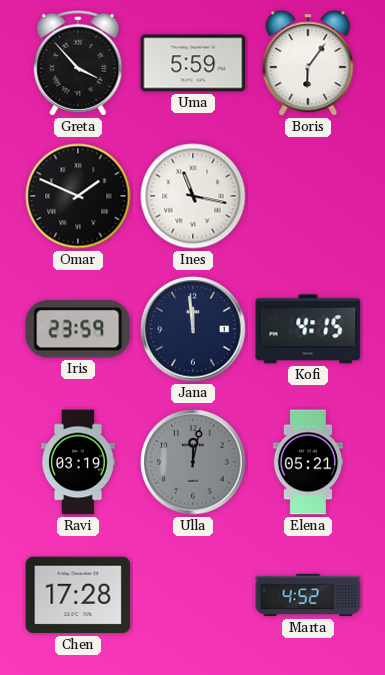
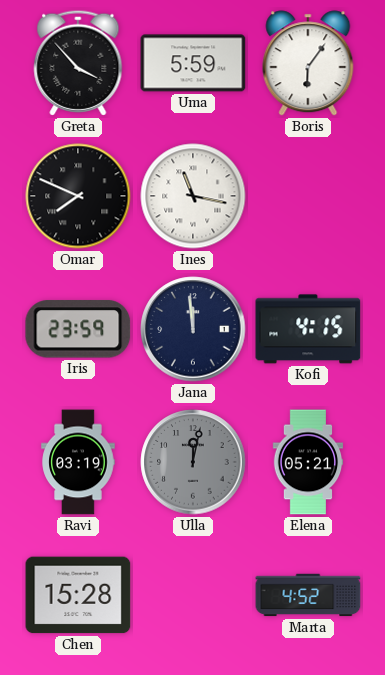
Omar: 1:49 -> 7:49 (78, 196)
Chen: 17:28 -> 15:28 (78, 595)
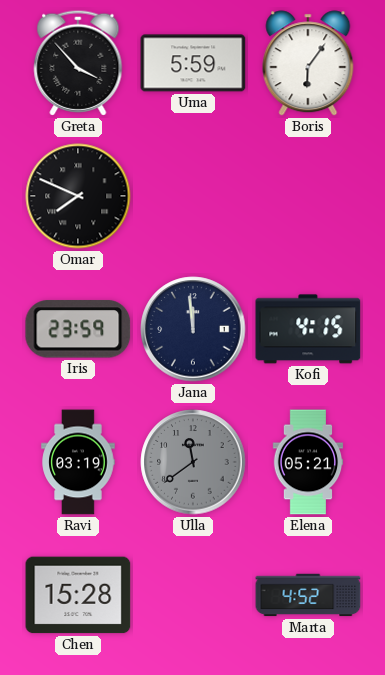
Ines: 11:17 -> none (193, 196)
Ulla: 12:02 -> 11:39 (193, 462)
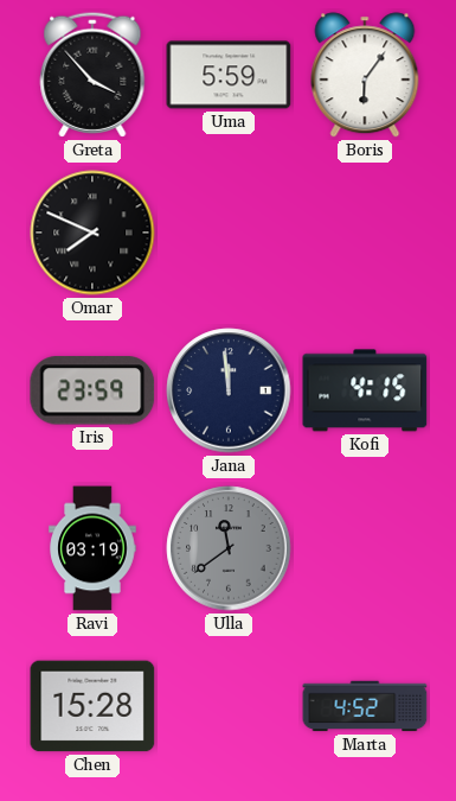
Elena: 05:21 -> none (308, 462)
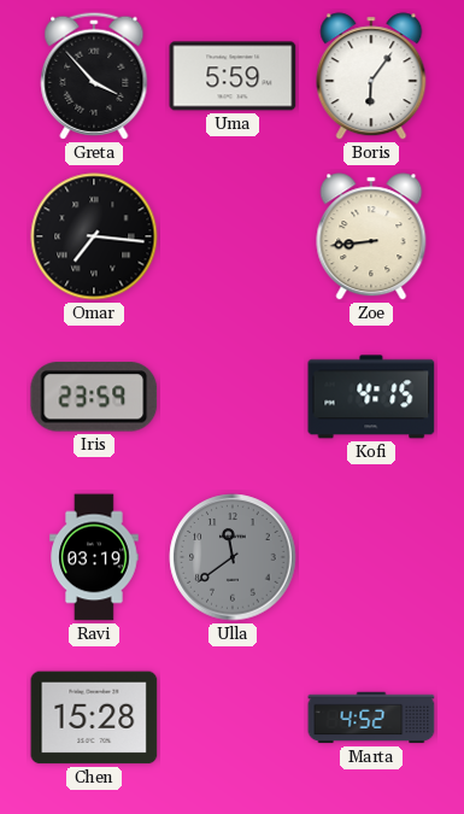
Omar: 7:49 -> 7:16 (94, 236)
Zoe: none -> 8:44 (371, 236)
Jana: 11:59 -> none (229, 390)
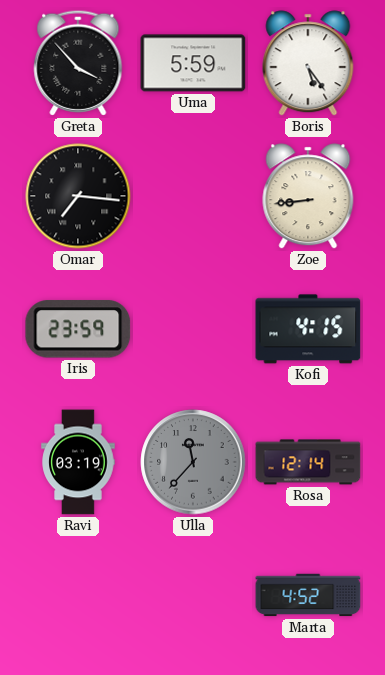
Boris: 6:06 -> 5:24 (308, 63)
Ulla: 11:39 -> 11:37 (193, 462)
Rosa: none -> 12:14 (308, 462)
Chen: 15:28 -> none (94, 718)
